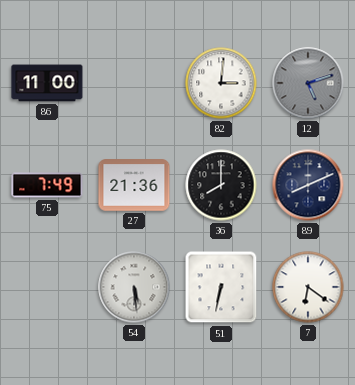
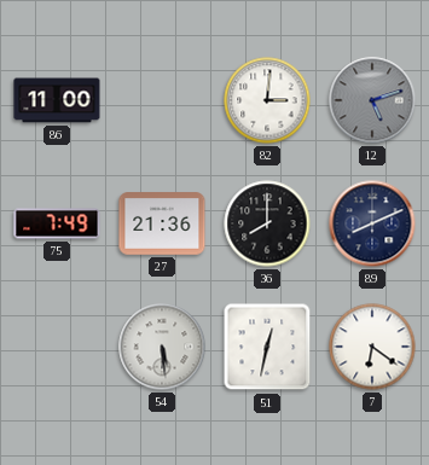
51: 6:32 -> 12:32 (267, 347)
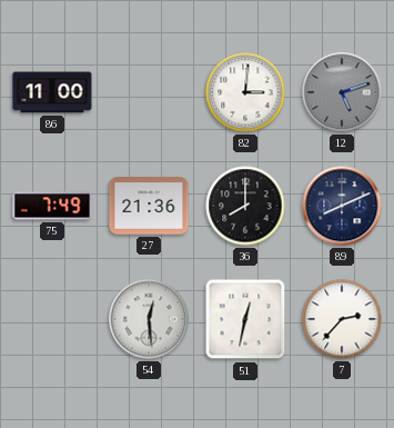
54: 5:29 -> 12:29 (149, 319)
7: 6:21 -> 2:37 (342, 319)
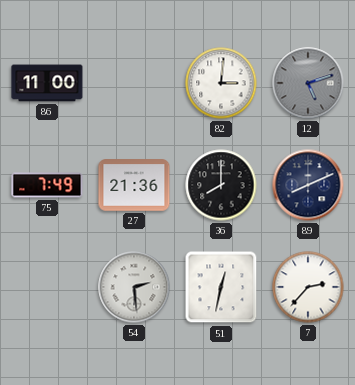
54: 12:29 -> 2:29 (134, 287)
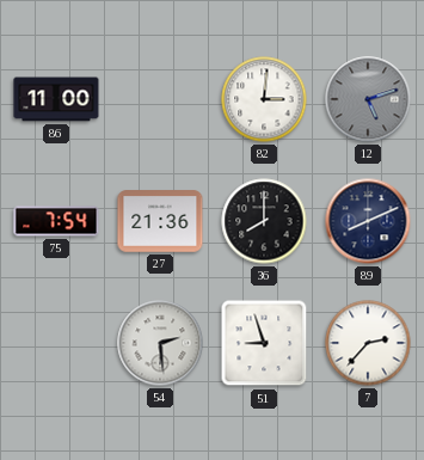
75: 7:49 -> 7:54 (56, 221)
51: 12:32 -> 8:57 (264, 343)
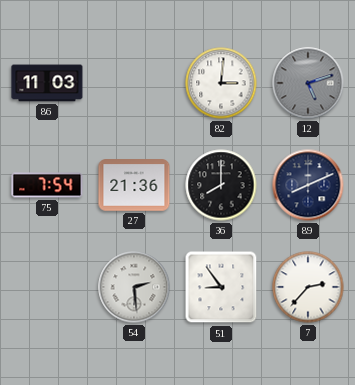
86: 11:00 -> 11:03 (47, 83)
51: 8:57 -> 8:54 (221, 287)
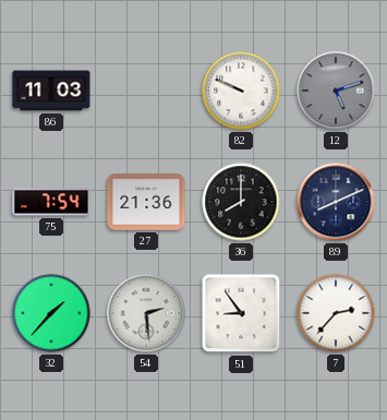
82: 3:01 -> 9:49 (241, 91)
32: none -> 1:37 (51, 313)
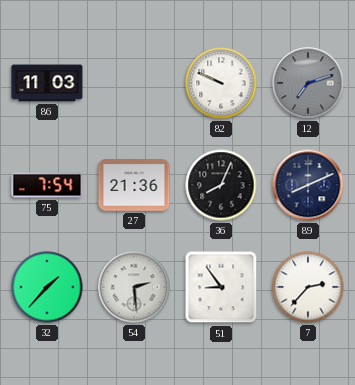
12: 5:12 -> 7:12 (308, 83)
36: 8:00 -> 8:04 (221, 185)
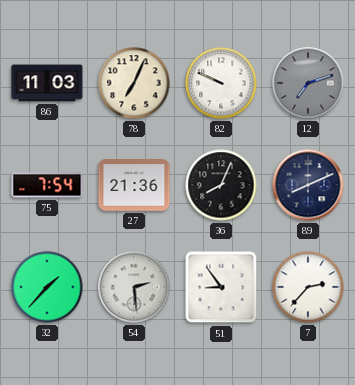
78: none -> 7:04 (134, 83)
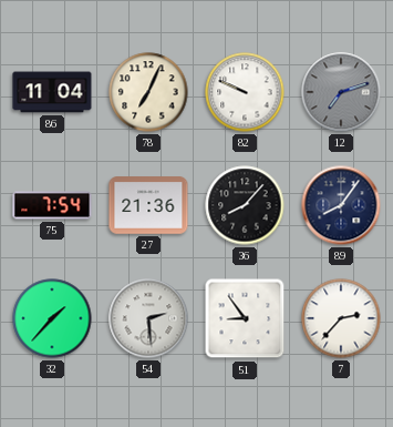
86: 11:03 -> 11:04 (52, 92)
36: 8:04 -> 8:07 (245, 205)
89: 8:11 -> 8:06 (341, 205)
